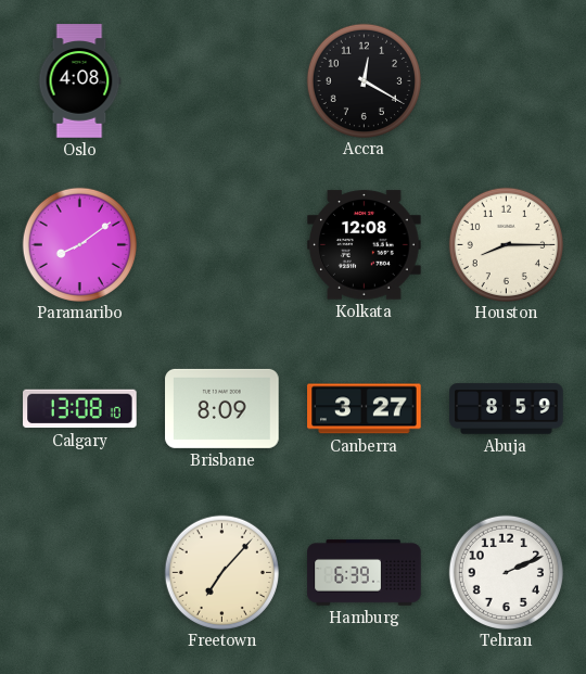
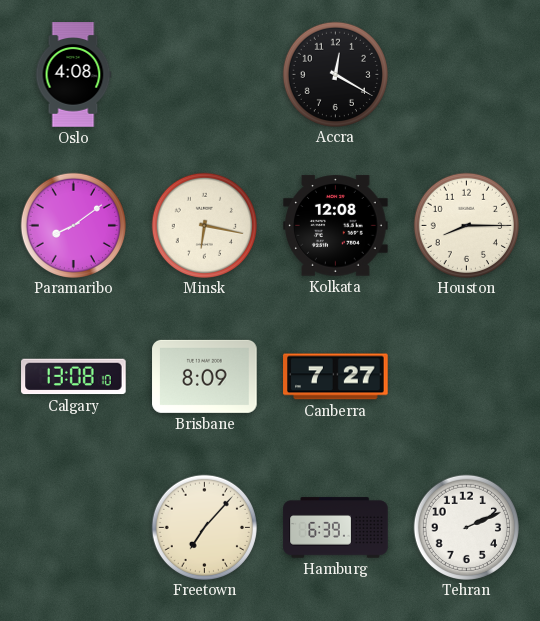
Minsk: none -> 6:17 (204, 225)
Canberra: 3:27 -> 7:27 (336, 377)
Abuja: 8:59 -> none (507, 409)
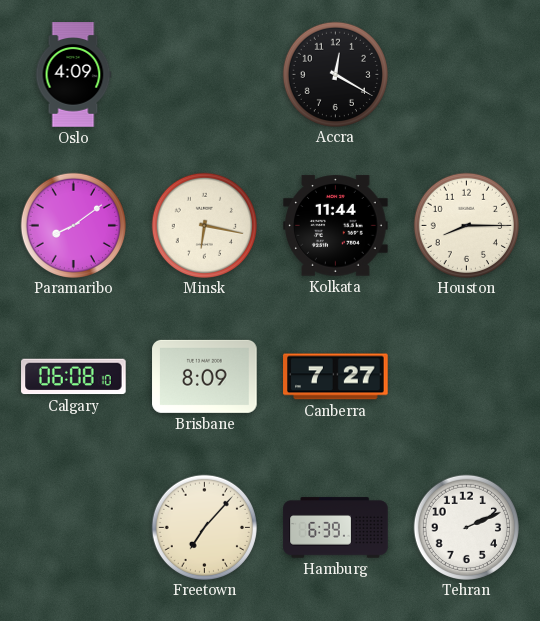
Oslo: 4:08 -> 4:09 (73, 75)
Kolkata: 12:08 -> 11:44 (336, 226)
Calgary: 13:08 -> 06:08 (74, 377)
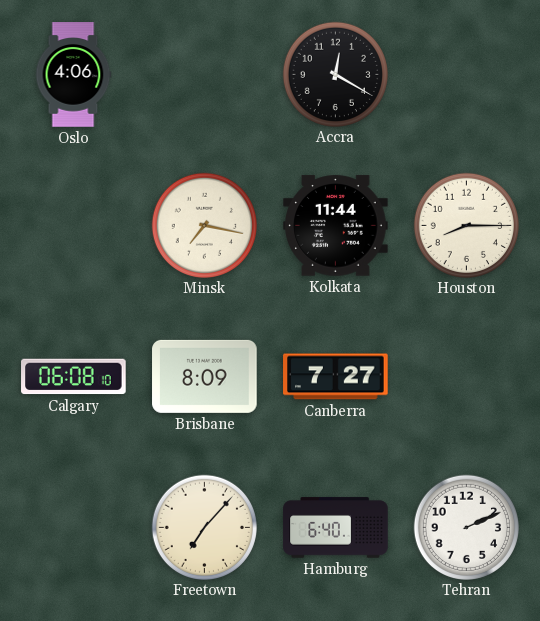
Oslo: 4:09 -> 4:06 (73, 75)
Paramaribo: 8:09 -> none (73, 225)
Minsk: 6:17 -> 7:17 (204, 225)
Hamburg: 6:39 -> 6:40 (336, 528)
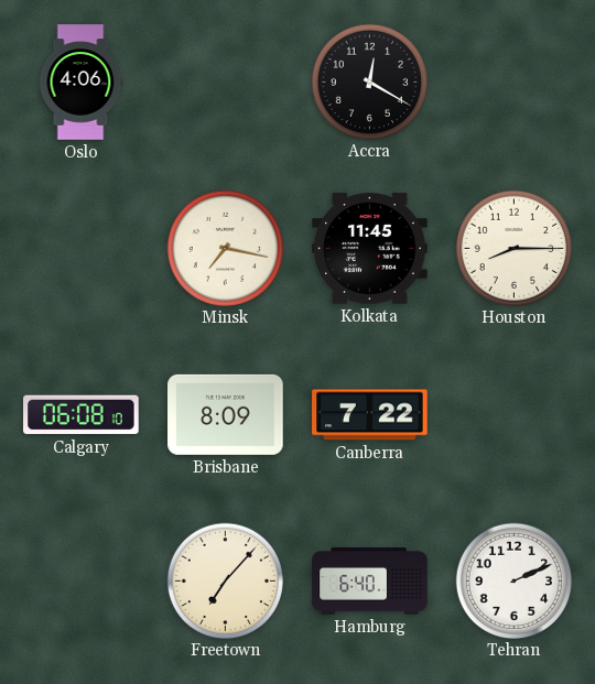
Kolkata: 11:44 -> 11:45 (370, 249)
Canberra: 7:27 -> 7:22 (370, 415)
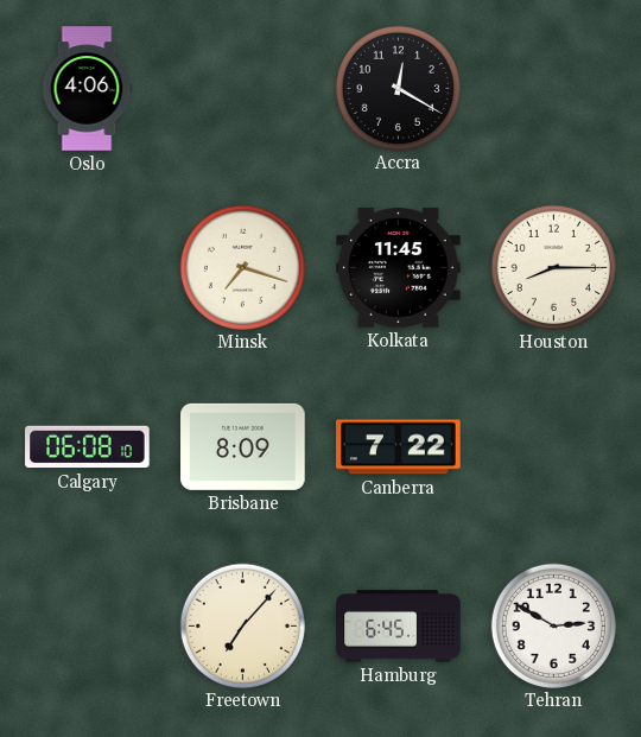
Minsk: 7:17 -> 7:18 (242, 267)
Hamburg: 6:40 -> 6:45 (399, 627)
Tehran: 2:11 -> 2:50 (553, 625)
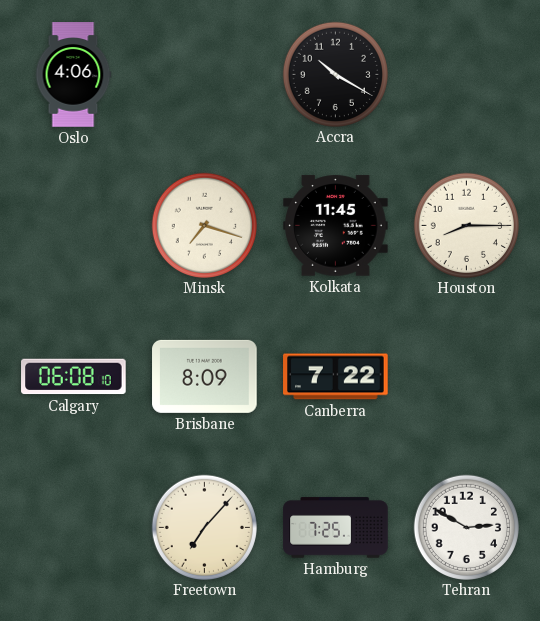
Accra: 12:20 -> 10:20 (335, 74)
Hamburg: 6:45 -> 7:25 (336, 528)
